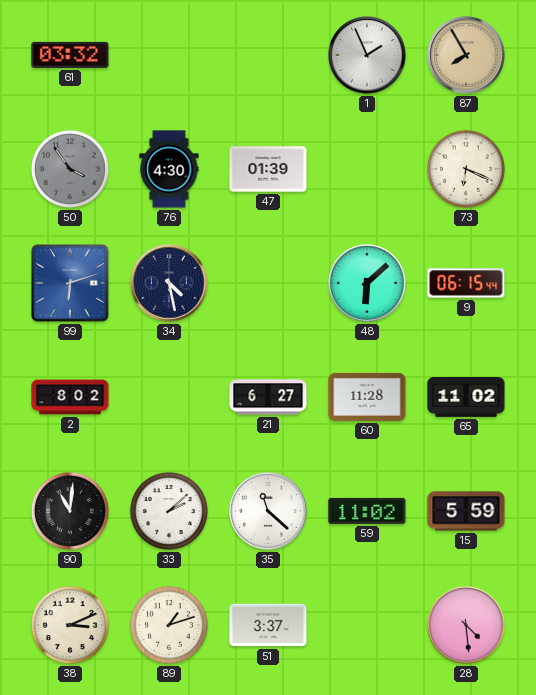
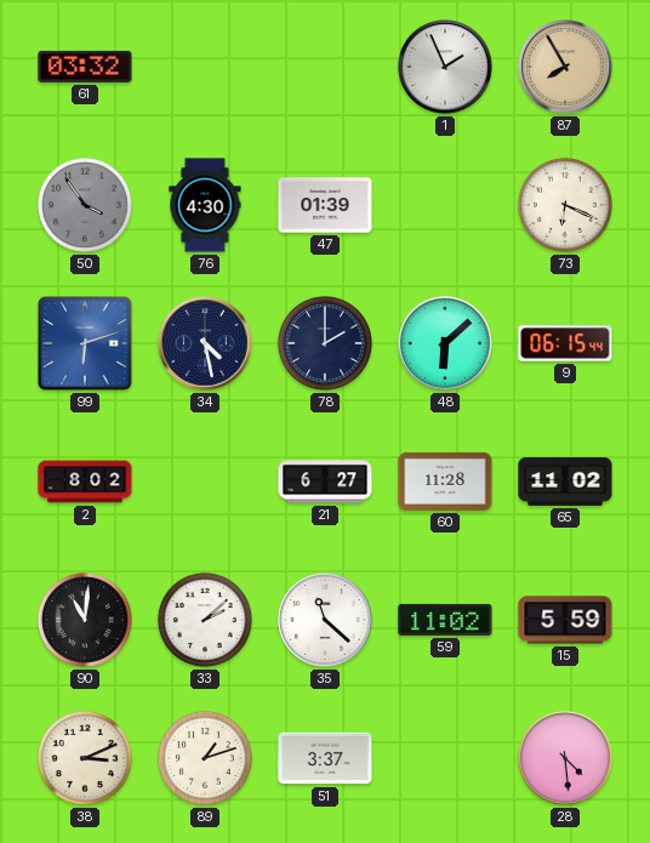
78: none -> 2:00 (325, 343)
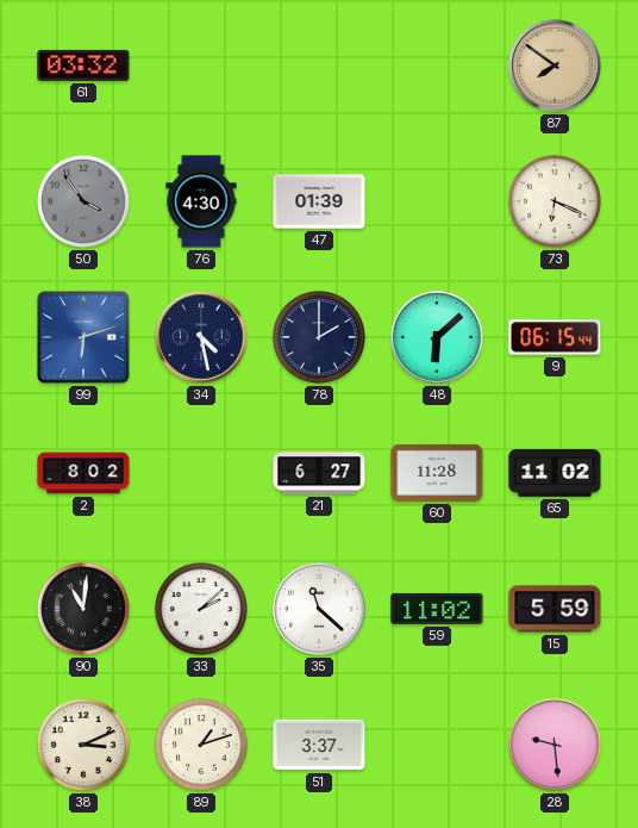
1: 1:56 -> none (445, 67)
87: 7:55 -> 7:51 (555, 66)
28: 4:29 -> 9:29 (555, 745)
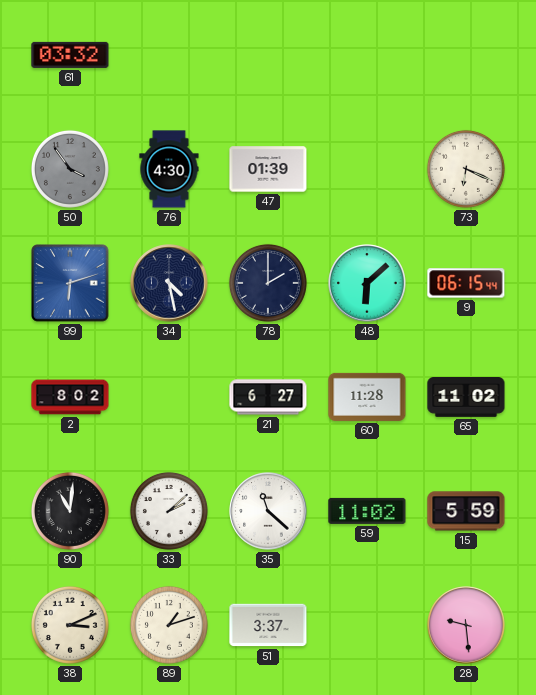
87: 7:51 -> none (555, 66)
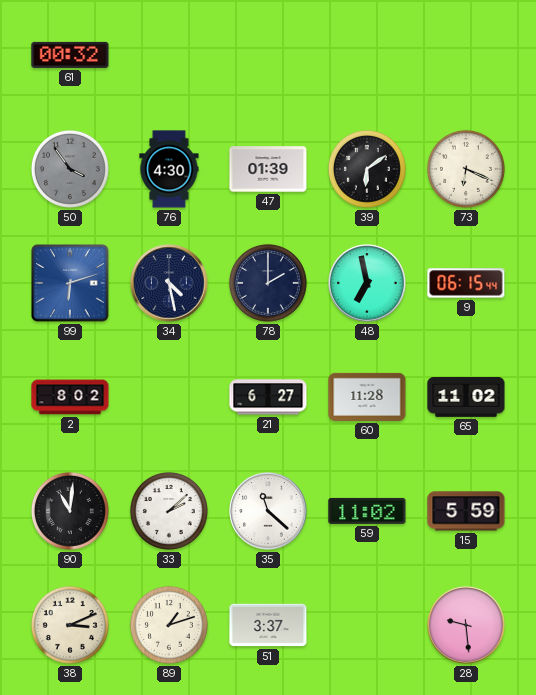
61: 03:32 -> 00:32 (70, 55)
39: none -> 6:09 (367, 169)
48: 6:08 -> 6:58 (367, 283)
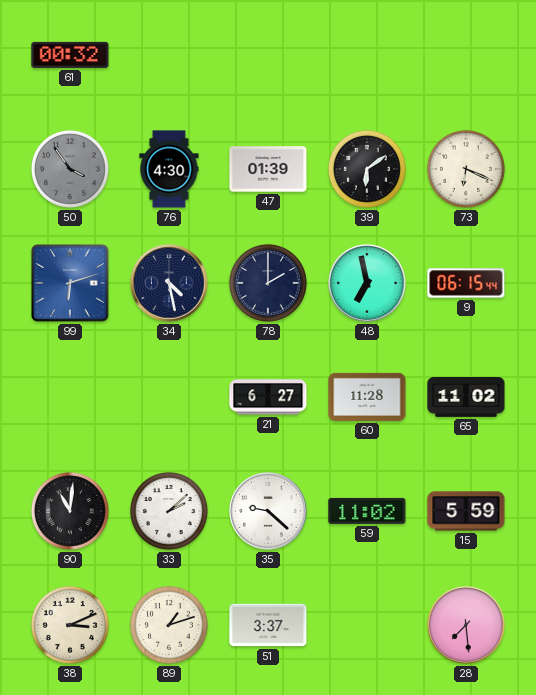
2: 8:02 -> none (70, 397)
35: 11:22 -> 9:22 (268, 511)
28: 9:29 -> 7:29 (466, 625)
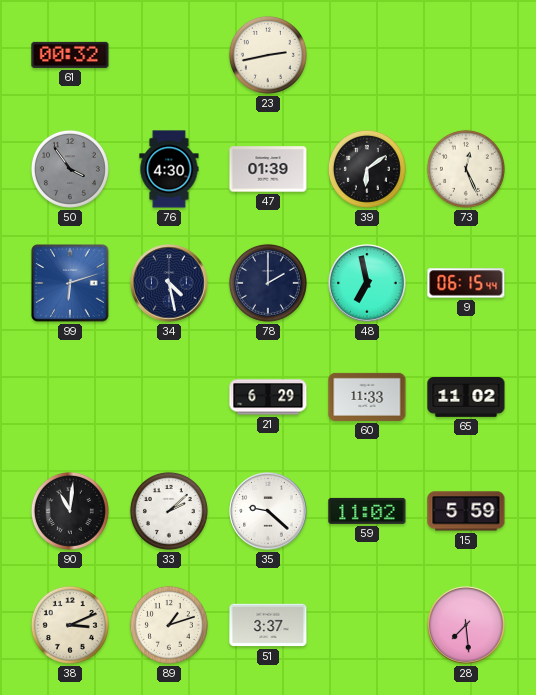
23: none -> 2:43 (268, 55)
73: 6:19 -> 12:26 (466, 169)
21: 6:27 -> 6:29 (268, 397)
60: 11:28 -> 11:33 (367, 397)
